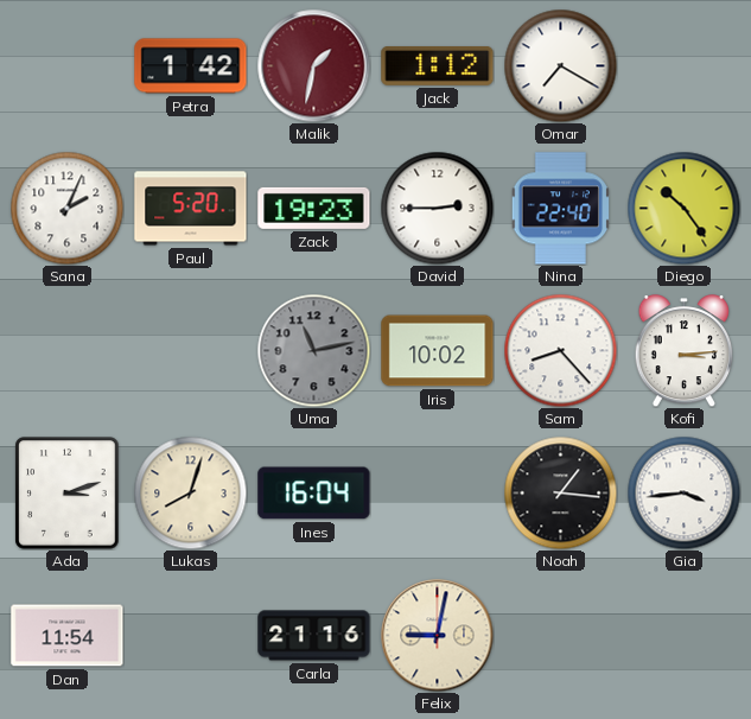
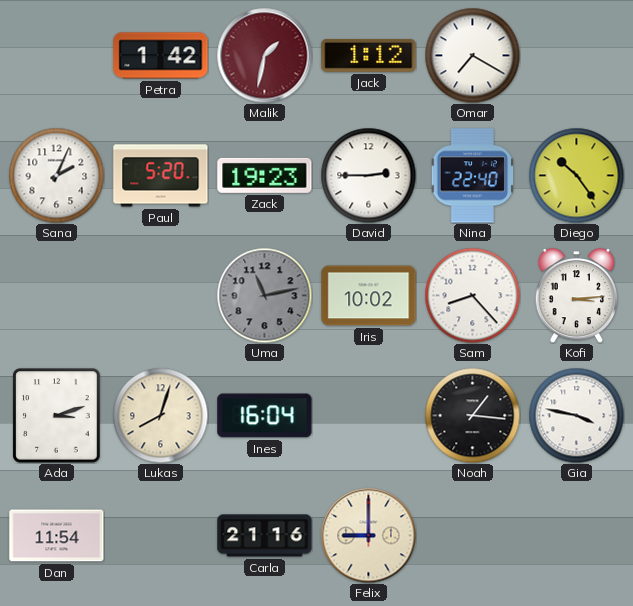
Gia: 3:44 -> 3:47 (576, 415)
Felix: 9:02 -> 9:00 (368, 535)
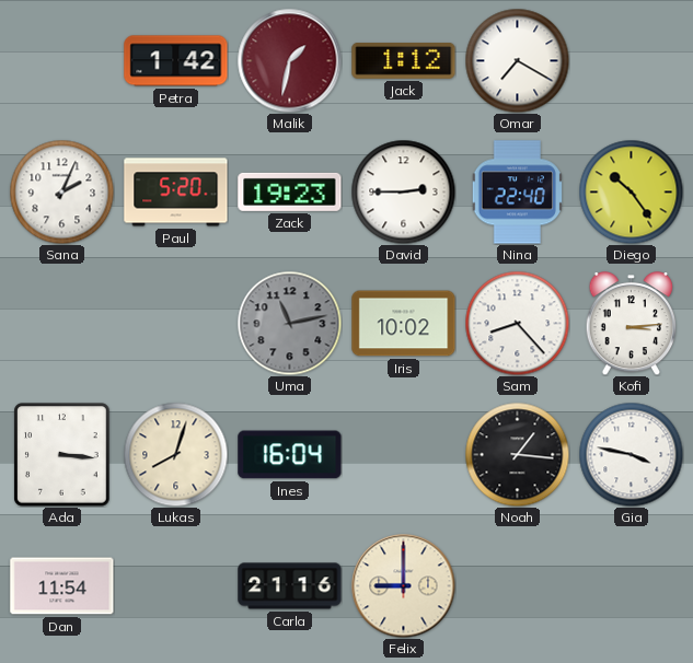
Ada: 3:12 -> 3:16 (62, 455)
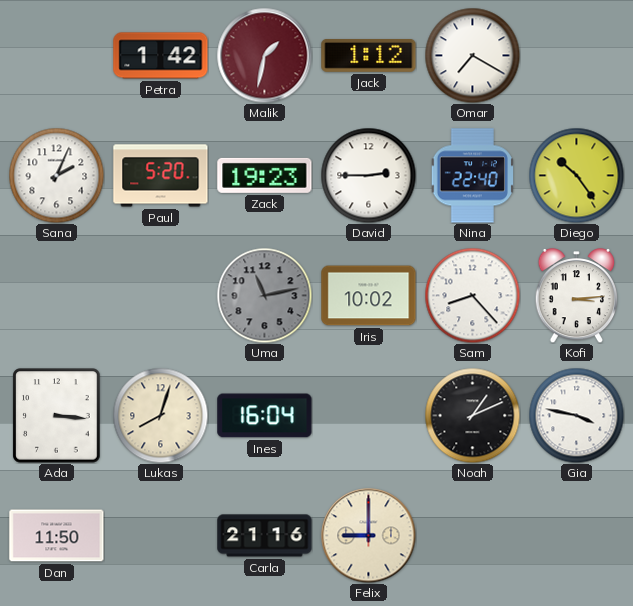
Noah: 1:16 -> 1:11 (472, 415)
Dan: 11:54 -> 11:50 (57, 536)
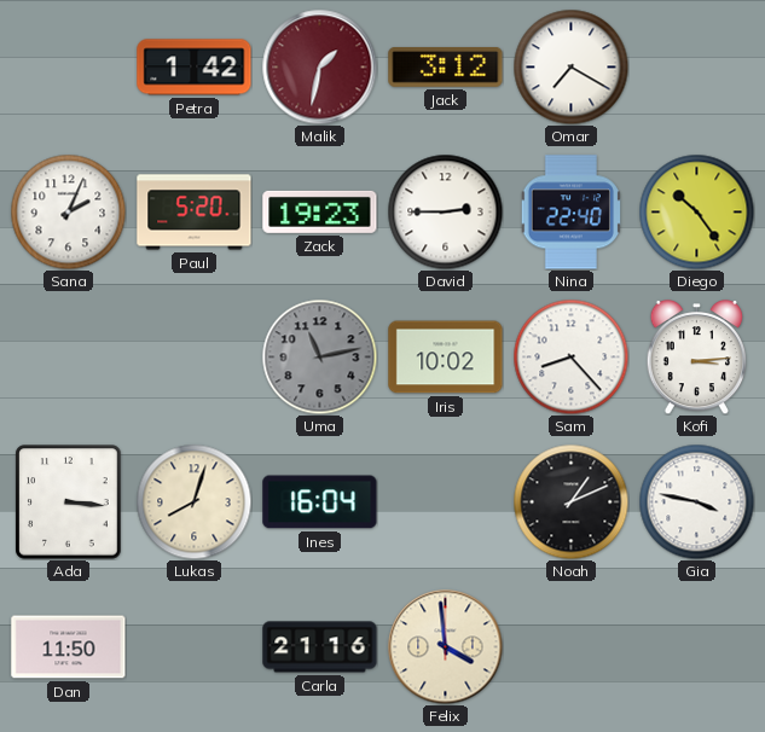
Jack: 1:12 -> 3:12 (446, 68)
Felix: 9:00 -> 3:59 (445, 646)
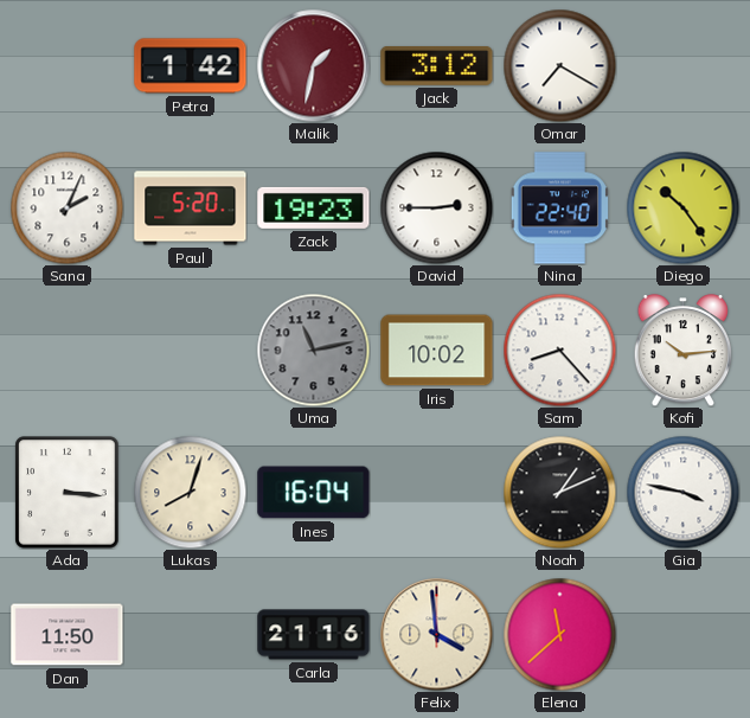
Kofi: 3:14 -> 10:14 (684, 351)
Elena: none -> 11:38 (559, 634)
